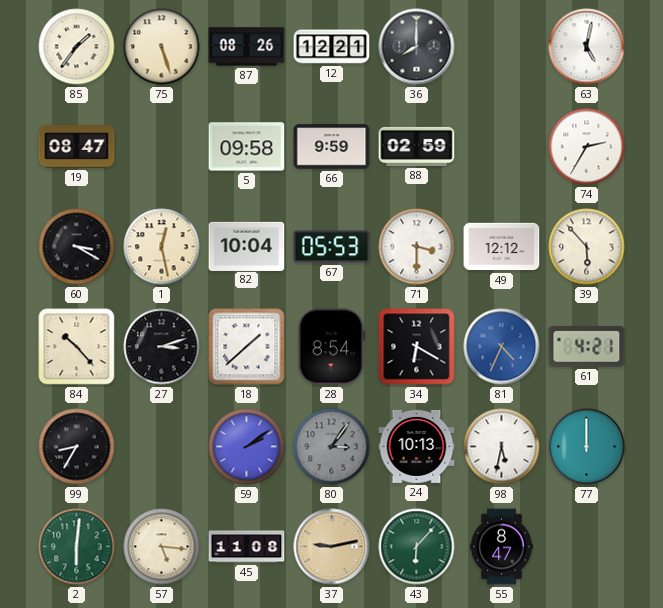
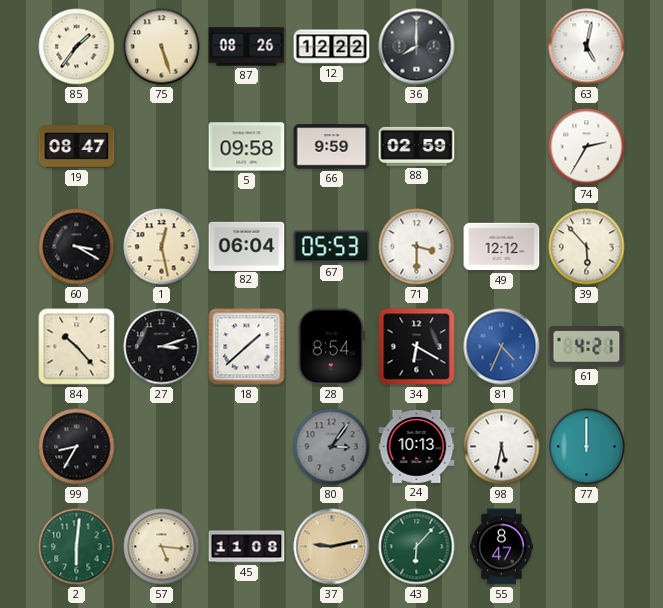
12: 12:21 -> 12:22 (332, 47)
82: 10:04 -> 06:04 (247, 246)
59: 2:09 -> none (247, 447)
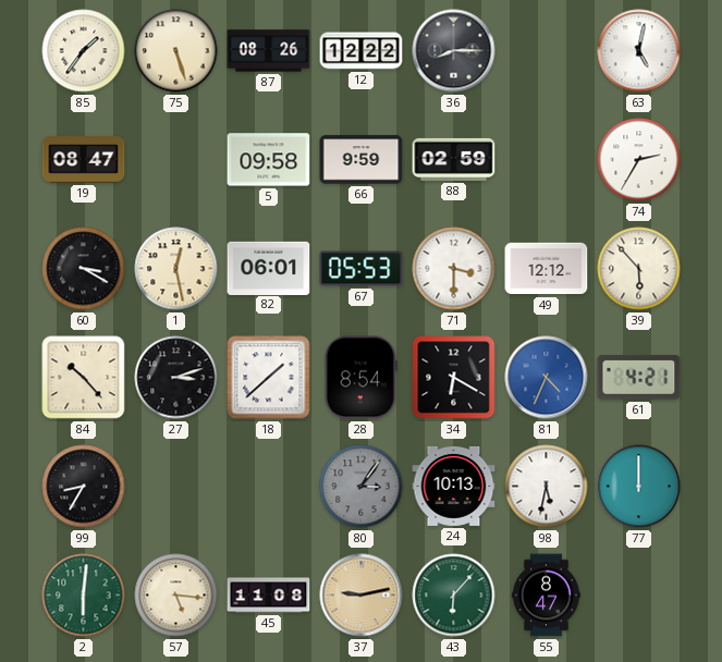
36: 8:00 -> 8:15 (454, 51)
82: 06:04 -> 06:01 (269, 268)
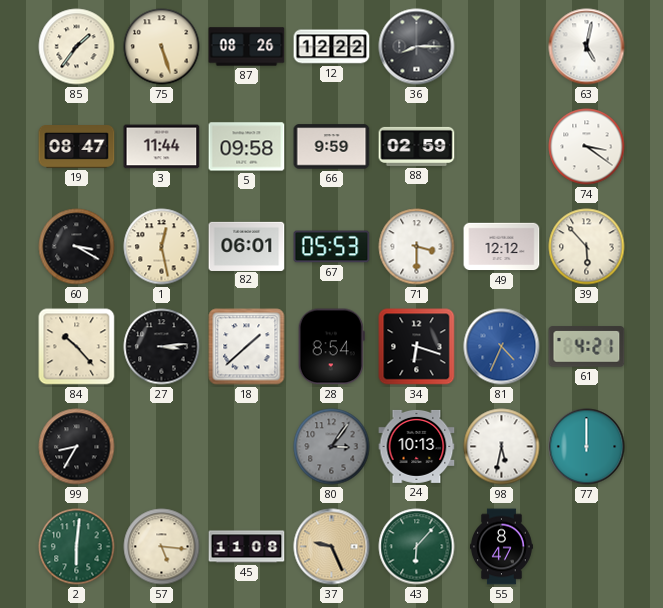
3: none -> 11:44 (162, 147)
74: 2:35 -> 3:21 (587, 147)
27: 3:12 -> 3:14 (162, 347)
34: 6:20 -> 6:18 (417, 347)
37: 9:13 -> 9:26 (332, 547)
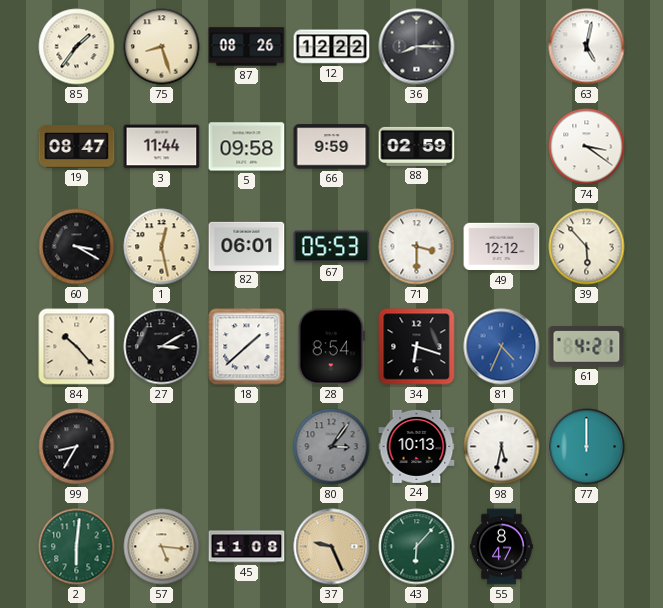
75: 5:27 -> 8:27 (162, 47)
27: 3:14 -> 3:10 (162, 347)
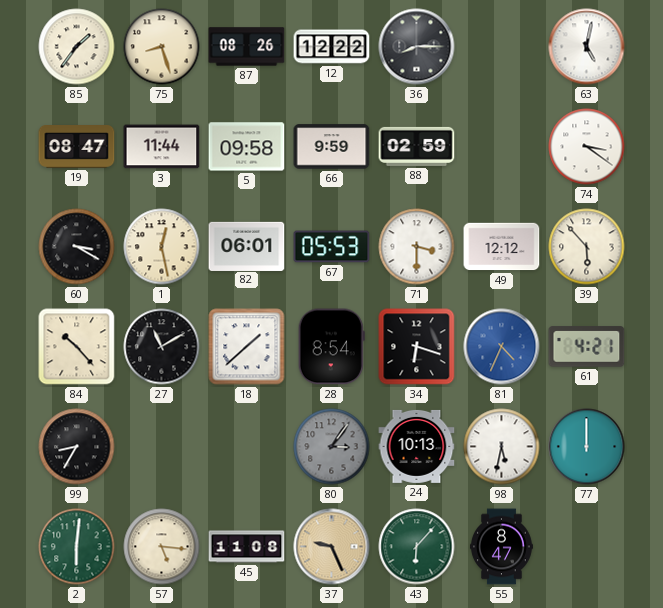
27: 3:10 -> 11:10 (162, 347)
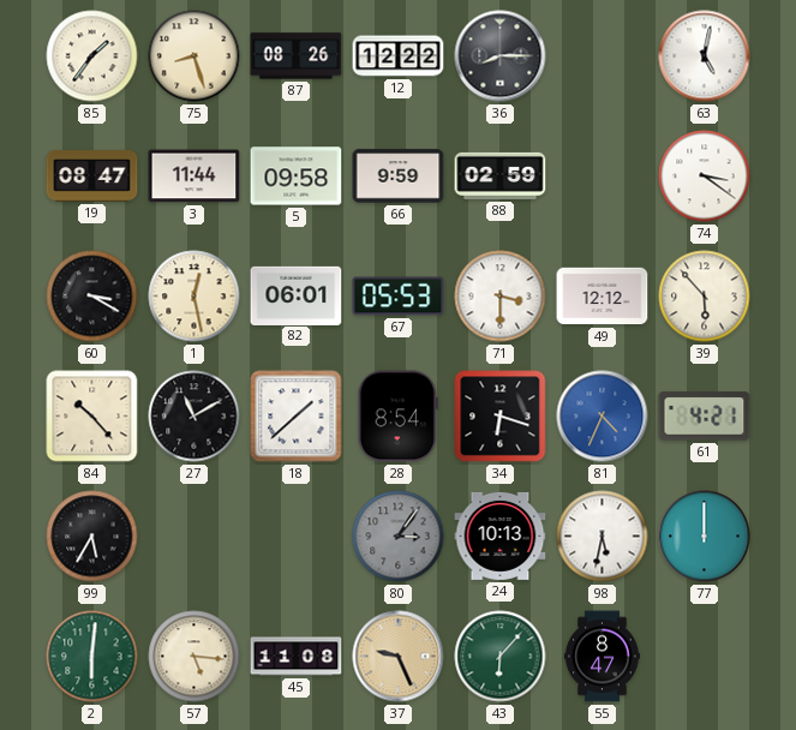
99: 8:35 -> 5:35 (92, 537)
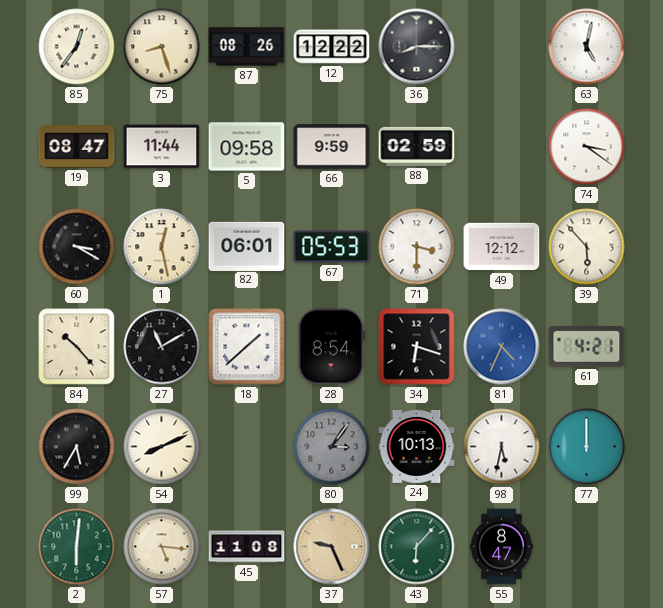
85: 1:36 -> 12:36 (77, 47)
54: none -> 8:11 (162, 447)
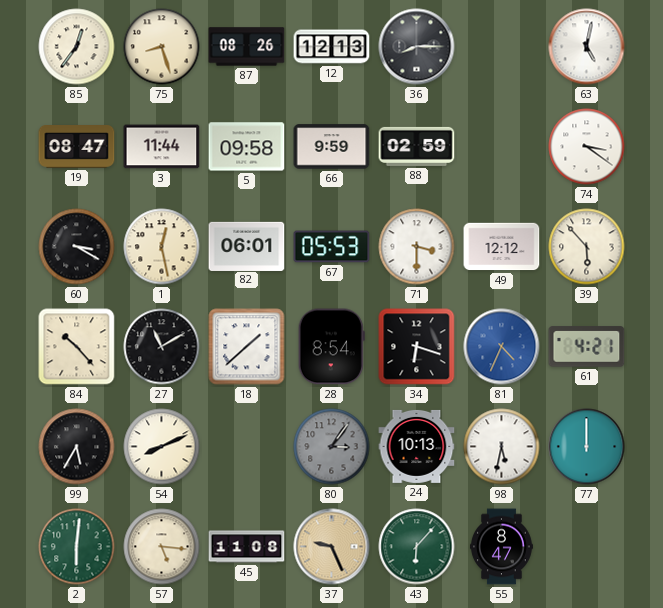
12: 12:22 -> 12:13 (332, 47)
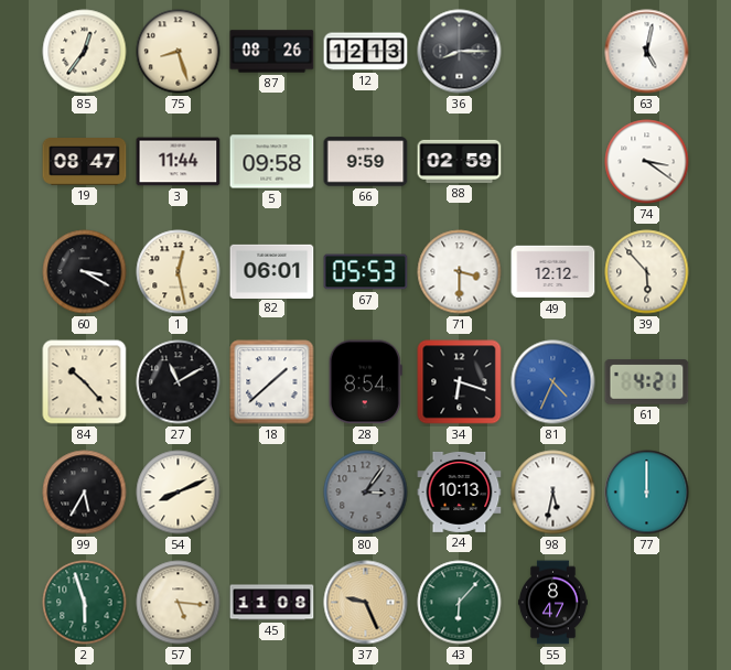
2: 6:01 -> 5:57 (85, 603)
